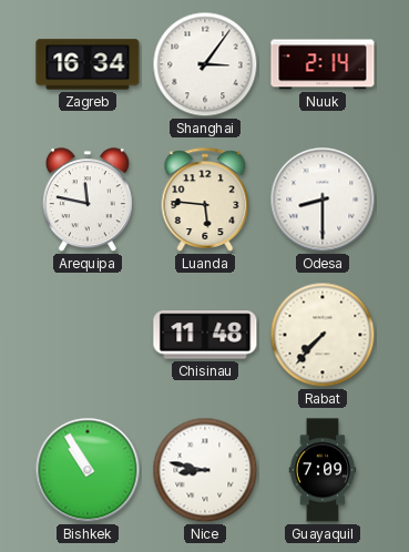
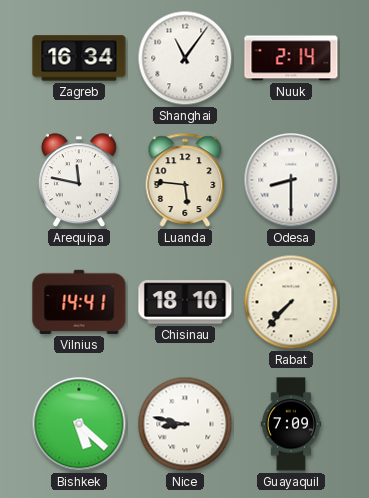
Shanghai: 3:06 -> 11:06 (185, 58)
Vilnius: none -> 14:41 (79, 302)
Chisinau: 11:48 -> 18:10 (185, 302)
Bishkek: 10:55 -> 5:22 (79, 424)
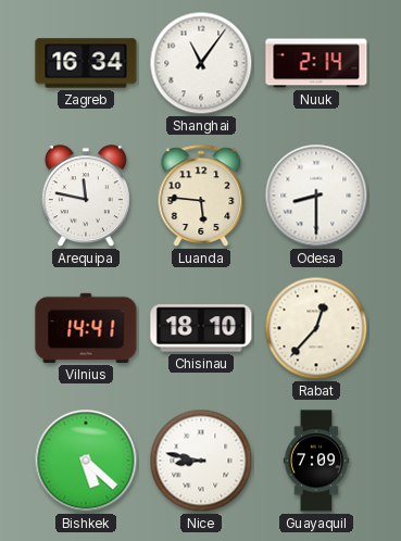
Rabat: 7:37 -> 12:37 (316, 328)
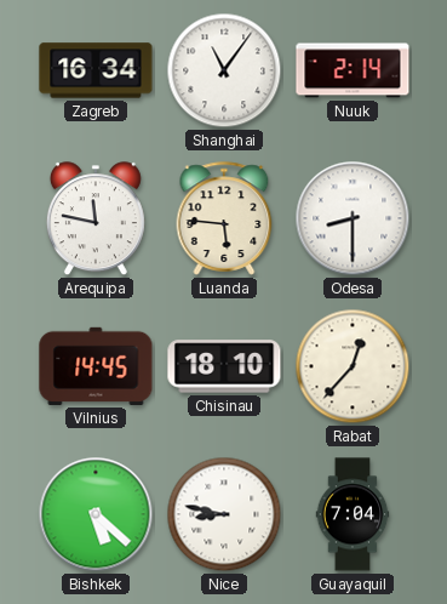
Vilnius: 14:41 -> 14:45 (96, 366)
Guayaquil: 7:09 -> 7:04 (353, 514)
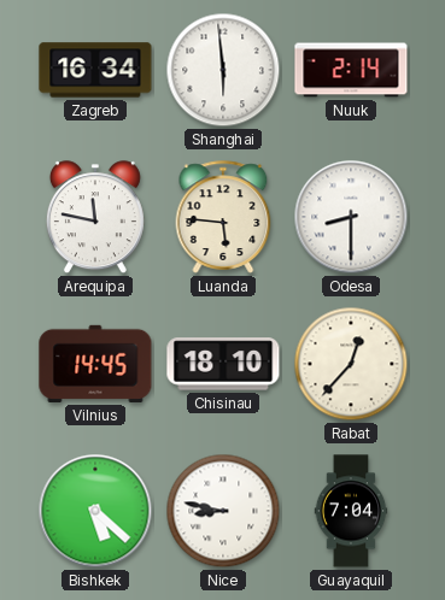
Shanghai: 11:06 -> 5:59 (223, 70)
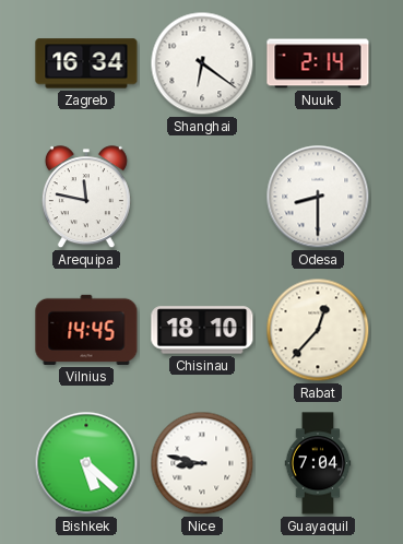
Shanghai: 5:59 -> 6:21 (202, 63)
Luanda: 5:46 -> none (223, 217)
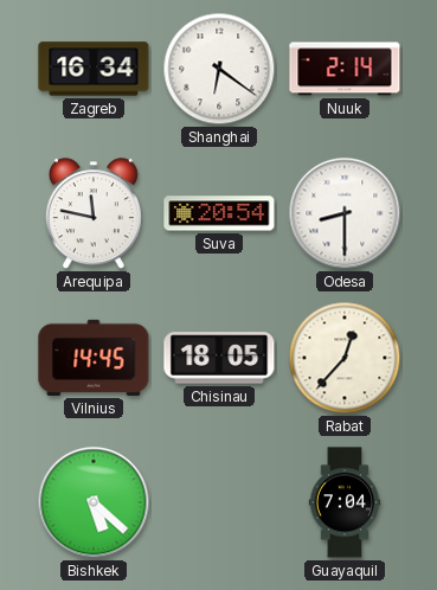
Suva: none -> 20:54 (219, 213)
Chisinau: 18:10 -> 18:05 (219, 358)
Nice: 8:47 -> none (202, 463)
